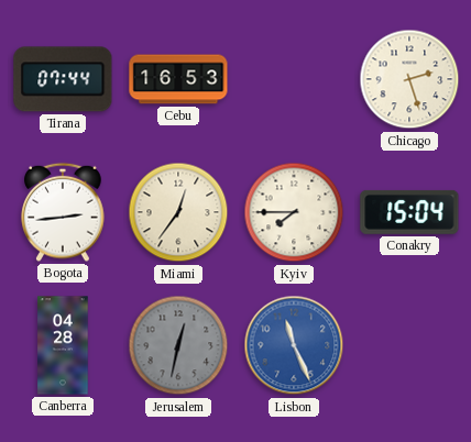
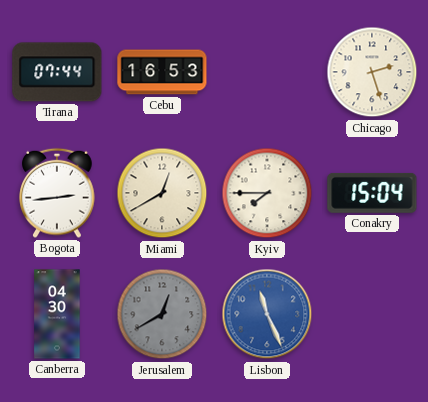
Miami: 12:36 -> 12:40 (162, 193)
Canberra: 04:28 -> 04:30 (57, 314)
Jerusalem: 12:32 -> 12:40 (162, 314)
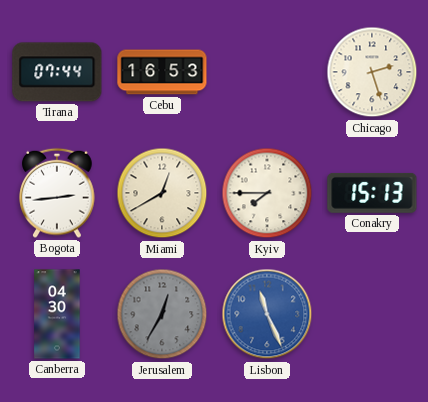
Conakry: 15:04 -> 15:13 (372, 193)
Jerusalem: 12:40 -> 12:35 (162, 314)
